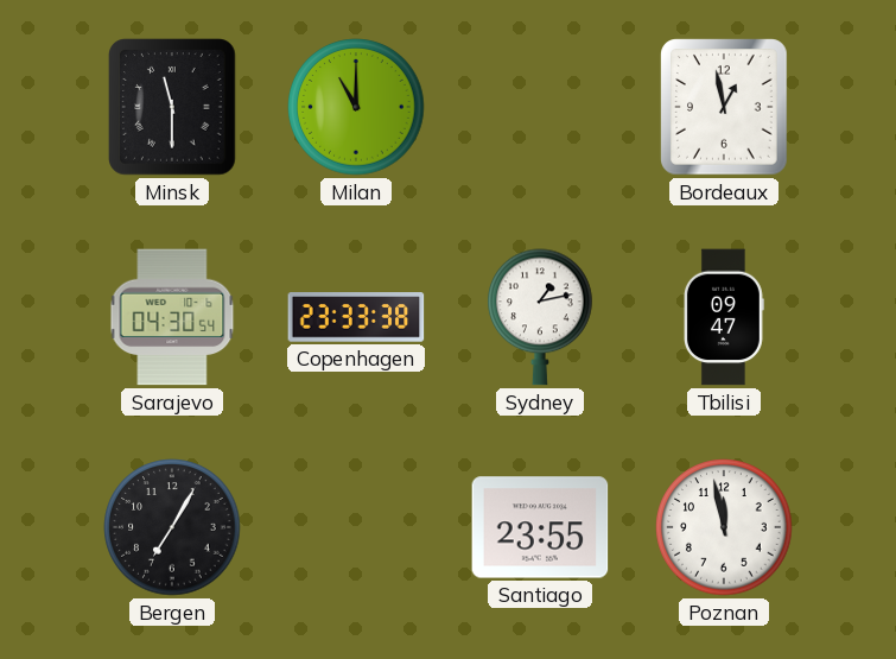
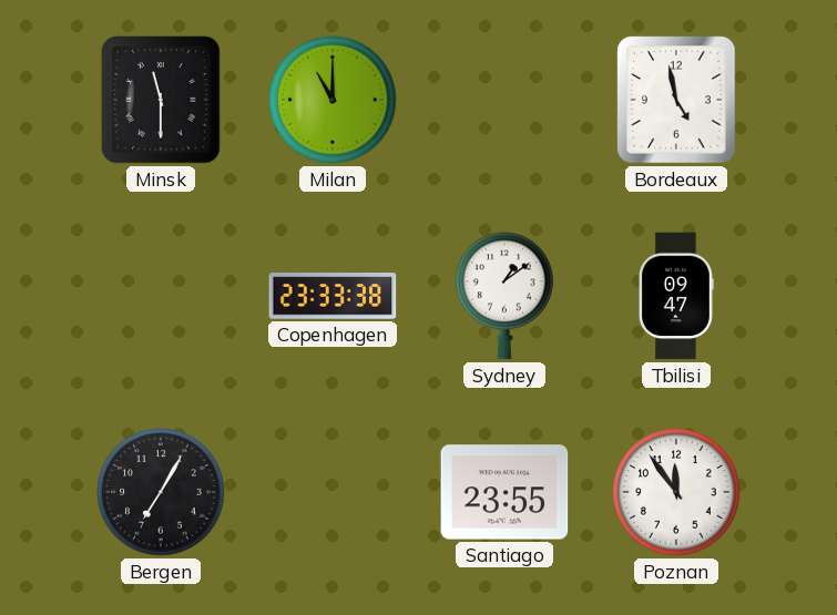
Bordeaux: 12:58 -> 4:58 (676, 100)
Sarajevo: 04:30 -> none (172, 317)
Sydney: 1:13 -> 1:09 (504, 296)
Poznan: 11:58 -> 11:54 (676, 492)
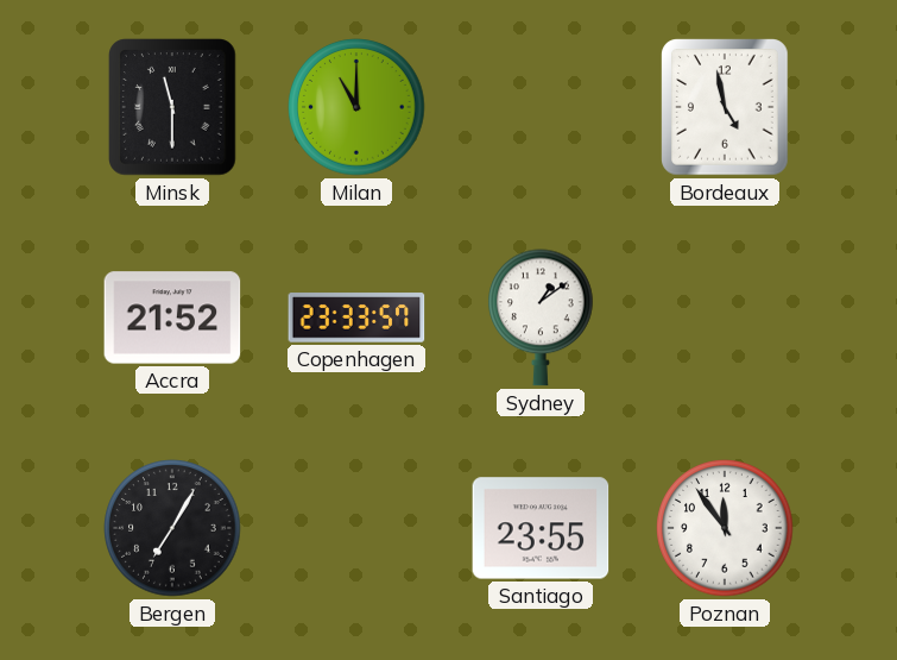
Accra: none -> 21:52 (172, 318)
Copenhagen: 23:33:38 -> 23:33:57 (356, 318)
Tbilisi: 09:47 -> none (677, 296)
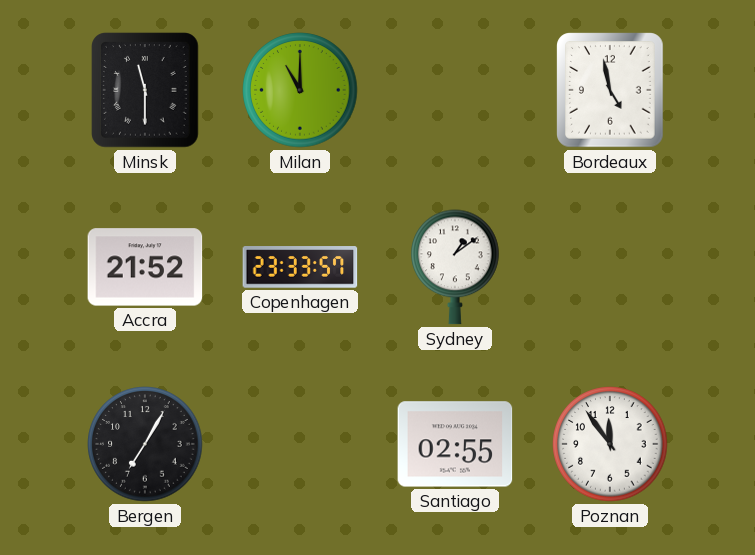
Santiago: 23:55 -> 02:55 (455, 444)
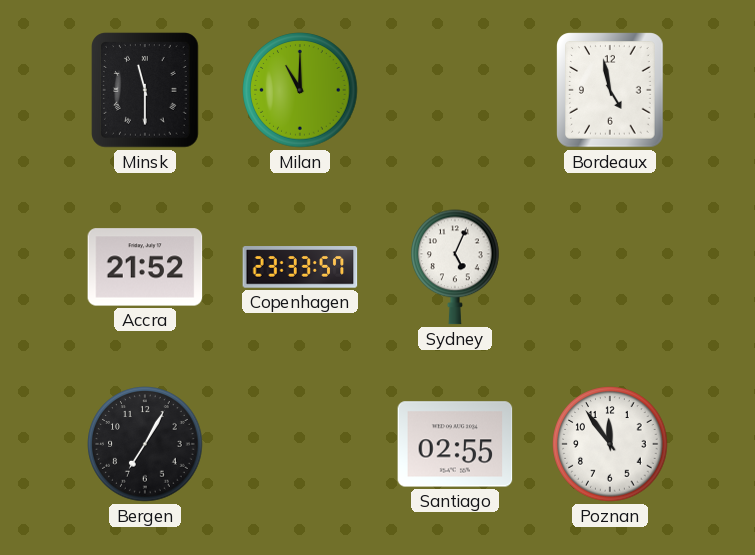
Sydney: 1:09 -> 5:04 (455, 267)
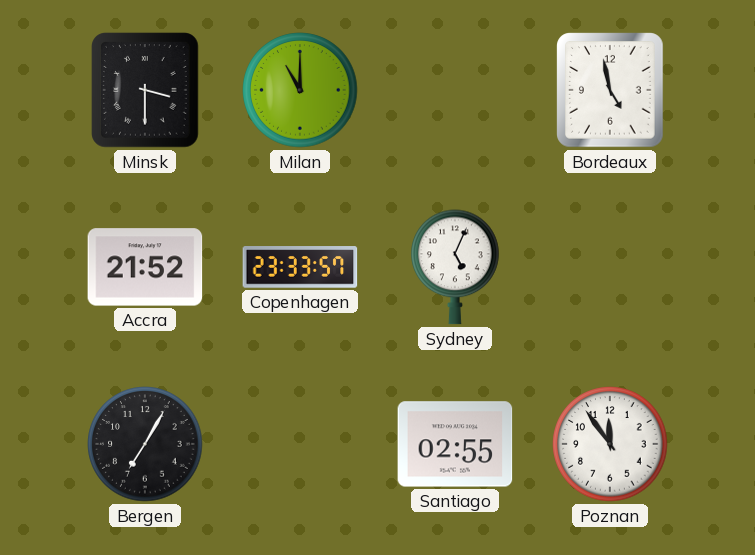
Minsk: 11:30 -> 3:30 (145, 90)
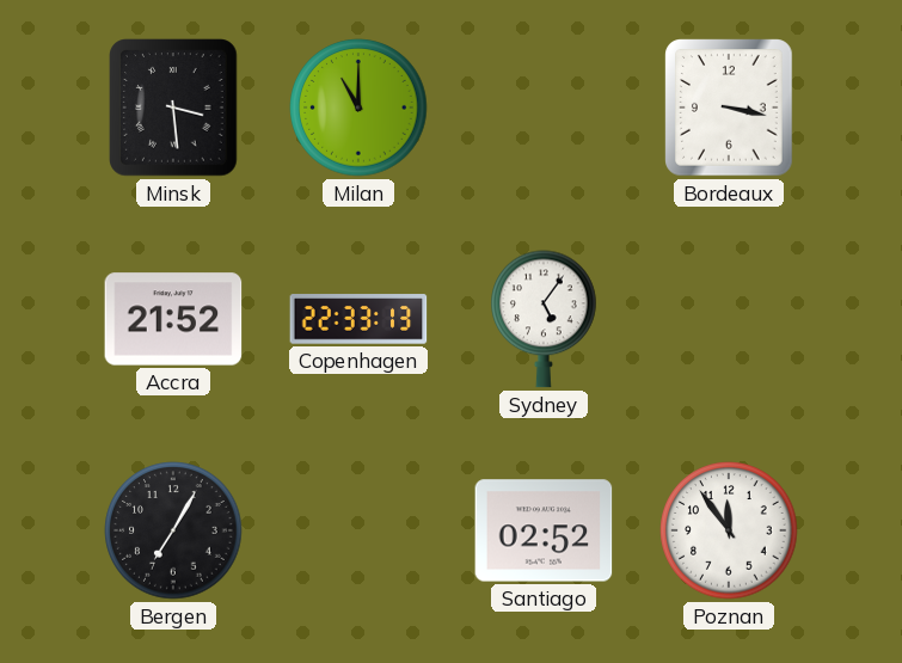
Minsk: 3:30 -> 3:29 (173, 108)
Bordeaux: 4:58 -> 3:17 (729, 108)
Copenhagen: 23:33 -> 22:33 (358, 319)
Sydney: 5:04 -> 5:06 (544, 319)
Santiago: 02:55 -> 02:52 (544, 530)
